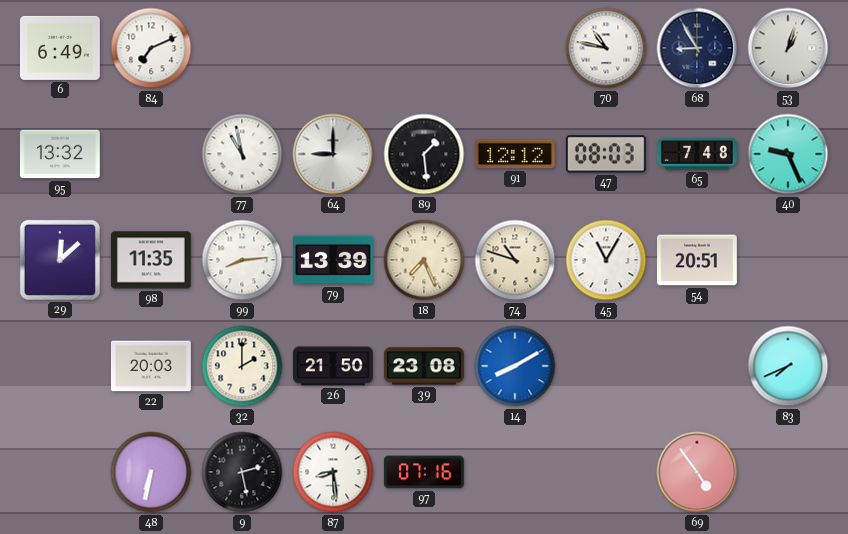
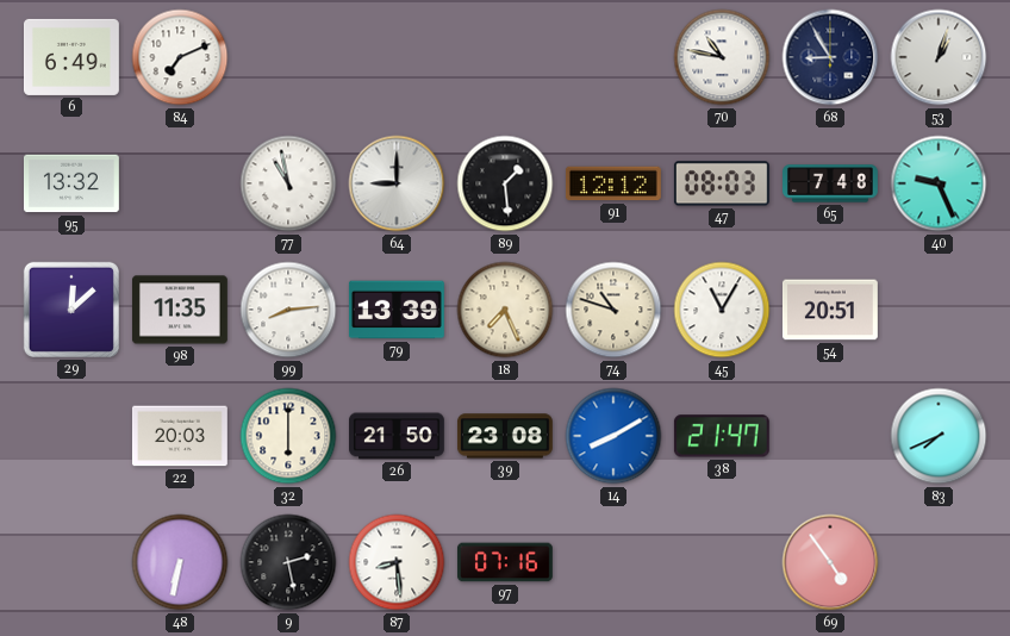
32: 2:00 -> 6:00 (288, 436)
38: none -> 21:47 (722, 436)
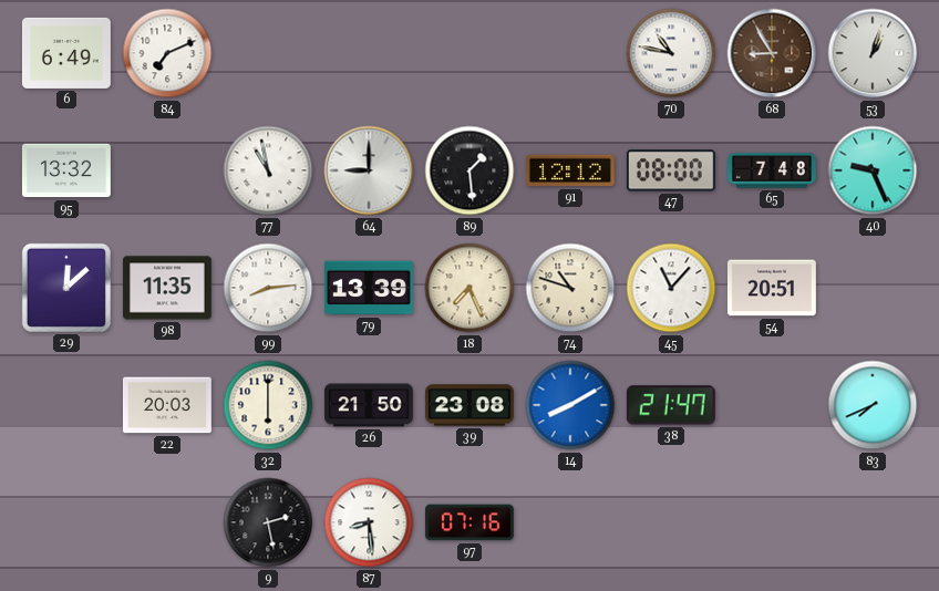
68 dial: navy -> brown (772, 53)
47: 08:03 -> 08:00 (671, 170)
45: 11:05 -> 11:07 (671, 288)
48: 6:32 -> none (180, 562)
69: 4:54 -> none (830, 562)
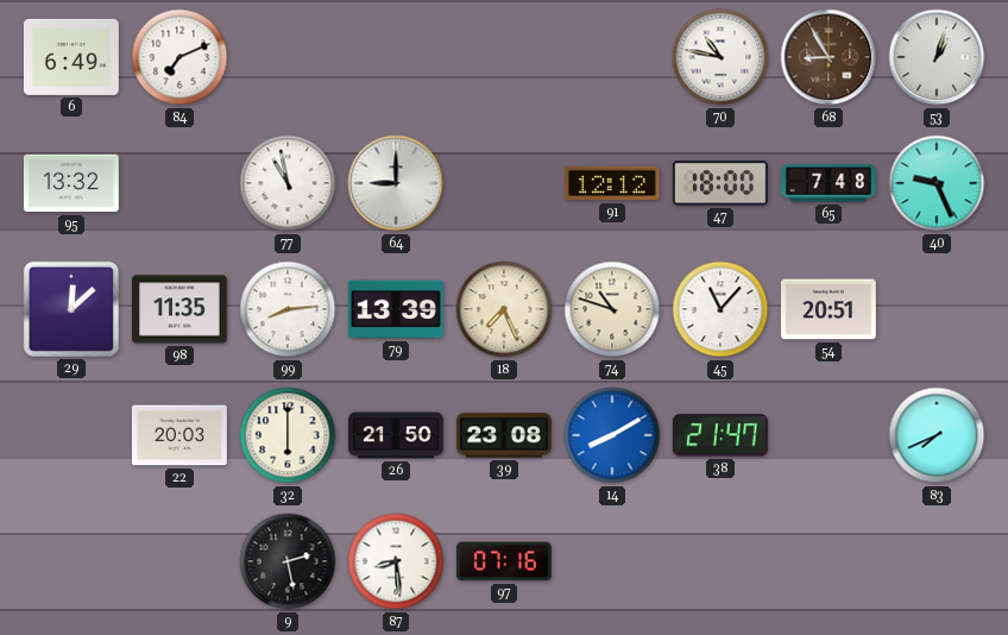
89: 1:29 -> none (469, 170)
47: 08:00 -> 18:00 (720, 183)
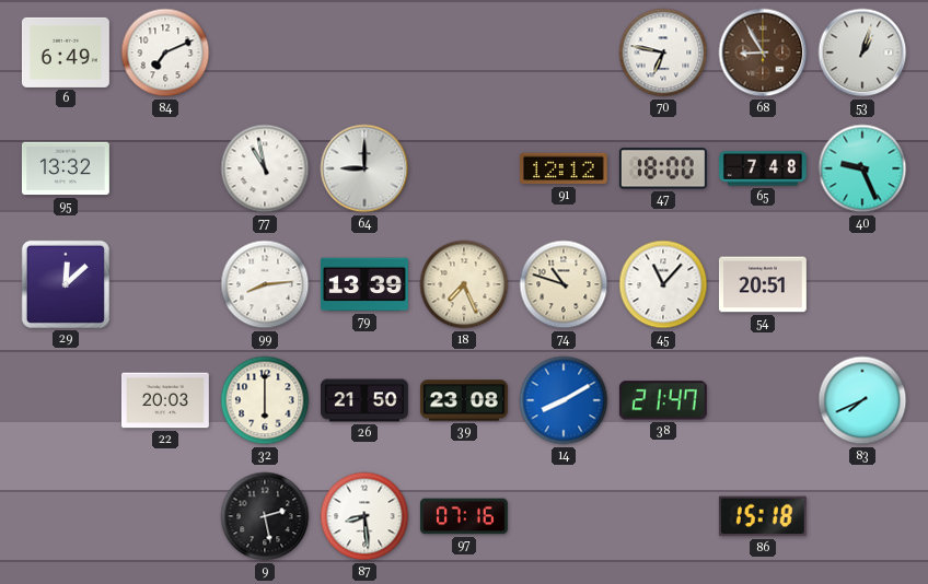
70: 10:47 -> 6:47 (663, 52)
98: 11:35 -> none (179, 309)
86: none -> 15:18 (763, 516)
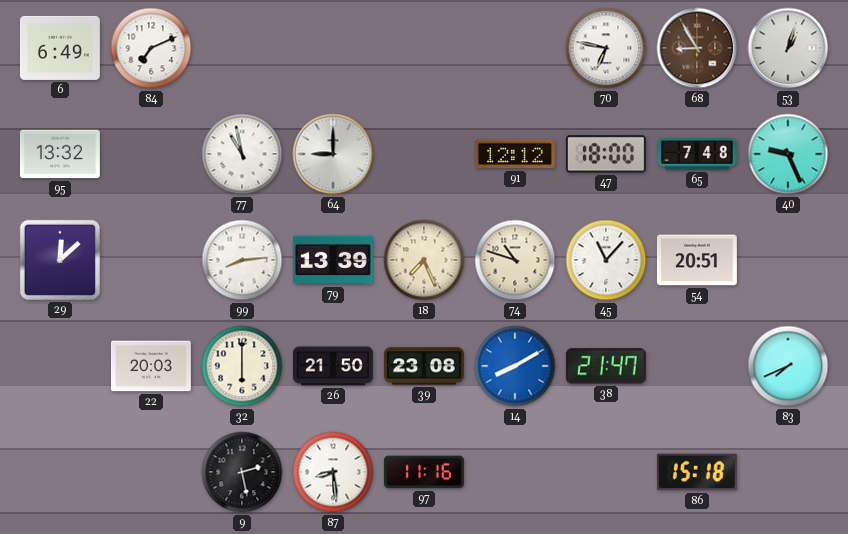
97: 07:16 -> 11:16 (424, 472)
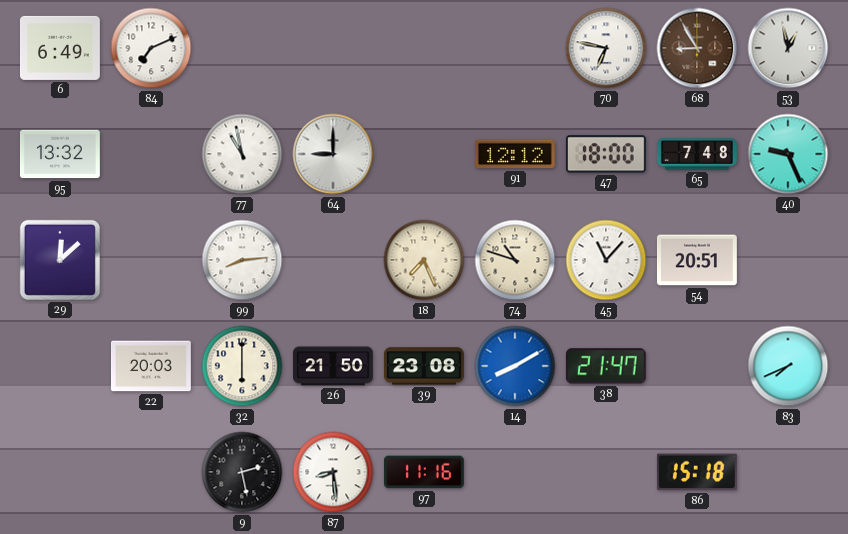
53: 1:03 -> 12:58 (788, 48)
79: 13:39 -> none (333, 260)
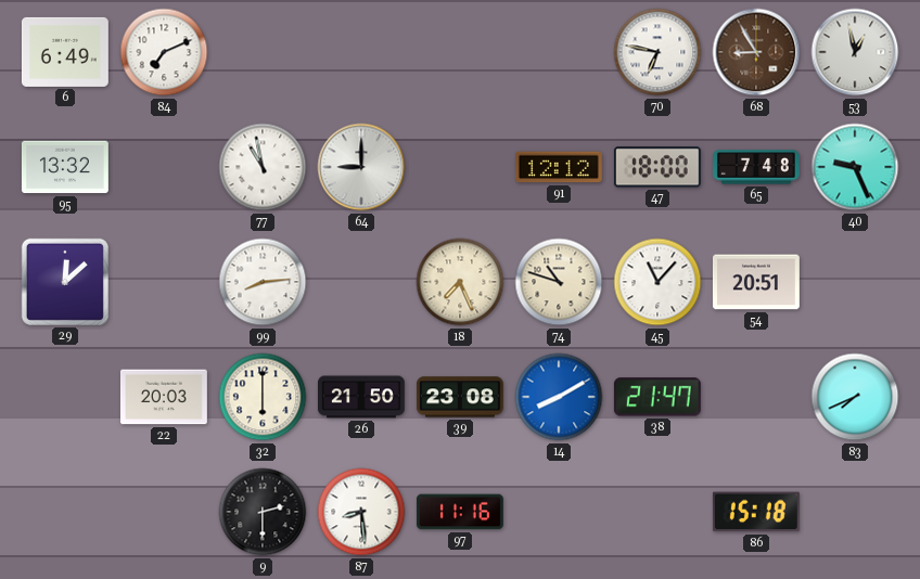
9: 2:28 -> 2:30 (263, 512)
